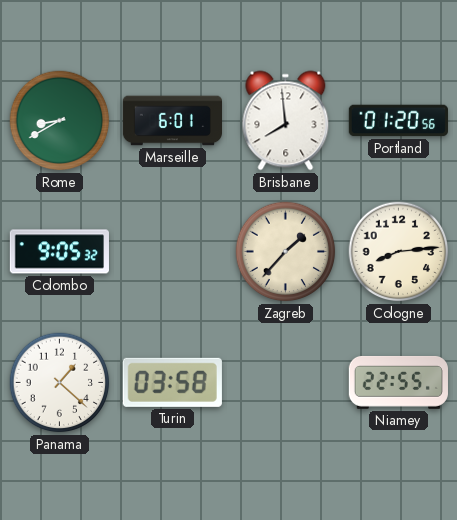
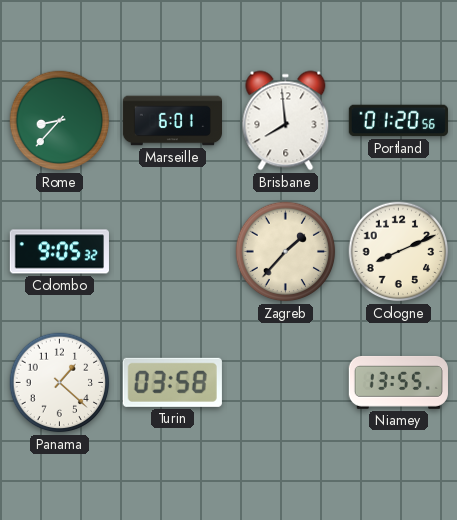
Rome: 8:40 -> 8:37 (60, 121)
Cologne: 8:14 -> 8:11 (399, 252)
Niamey: 22:55 -> 13:55 (398, 382)
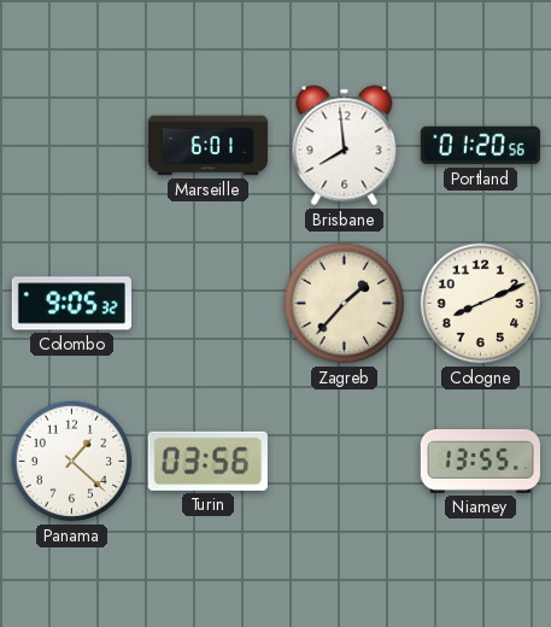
Rome: 8:37 -> none (60, 121)
Turin: 03:58 -> 03:56 (207, 461)
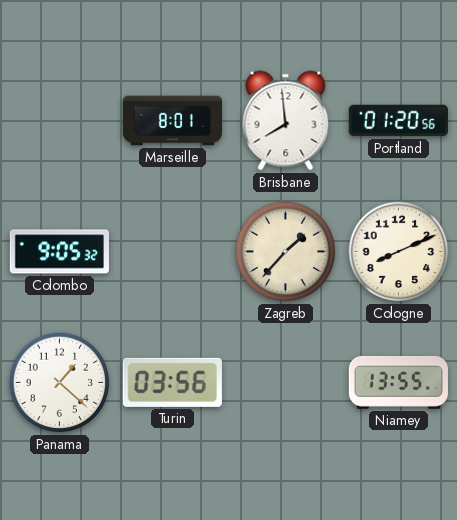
Marseille: 6:01 -> 8:01 (172, 121)
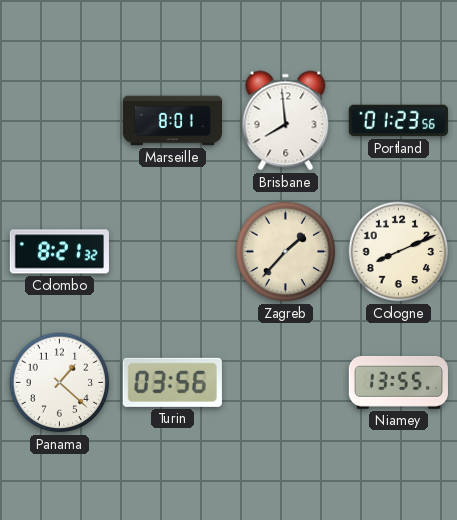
Portland: 01:20 -> 01:23 (398, 121)
Colombo: 9:05 -> 8:21 (59, 252)
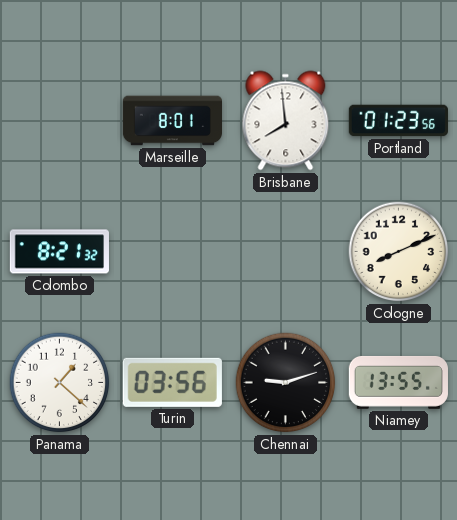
Zagreb: 1:37 -> none (286, 252)
Chennai: none -> 9:12 (286, 383)
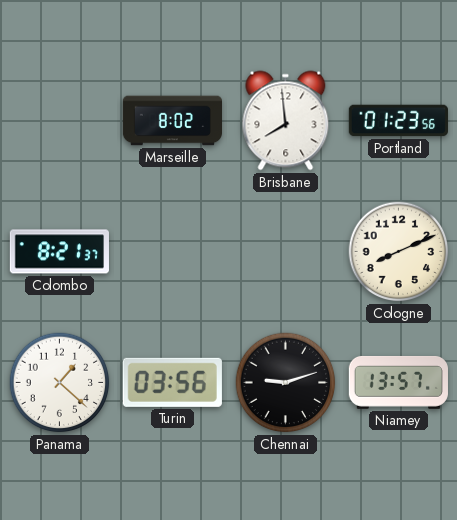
Marseille: 8:01 -> 8:02 (172, 121)
Colombo: 8:21:32 -> 8:21:37 (59, 252)
Niamey: 13:55 -> 13:57 (398, 382)
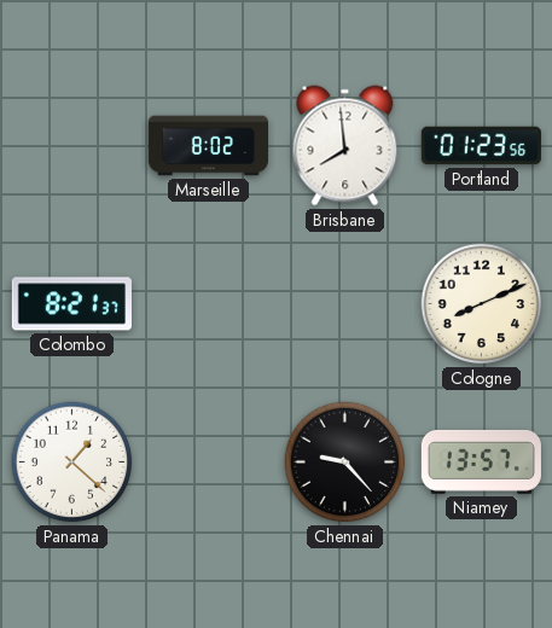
Turin: 03:56 -> none (172, 382)
Chennai: 9:12 -> 9:23 (345, 463)
